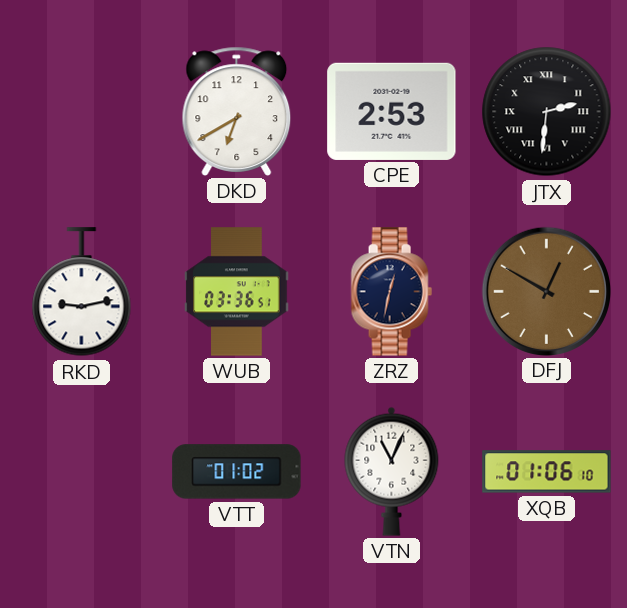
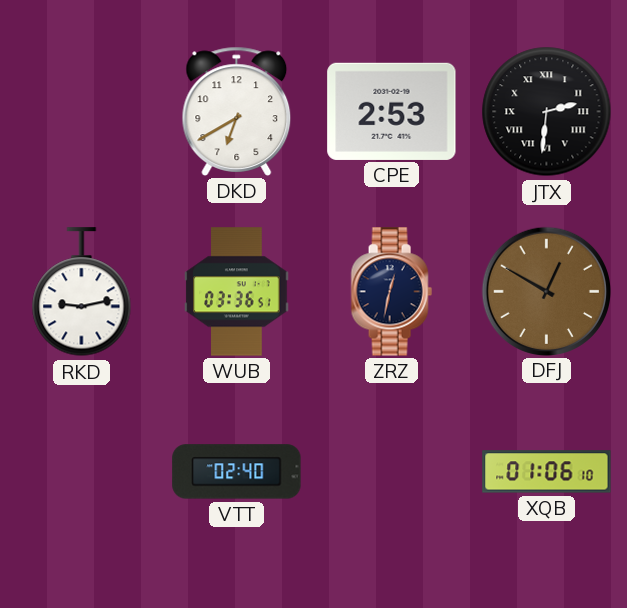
VTT: 01:02 -> 02:40 (237, 472)
VTN: 11:04 -> none (392, 471)
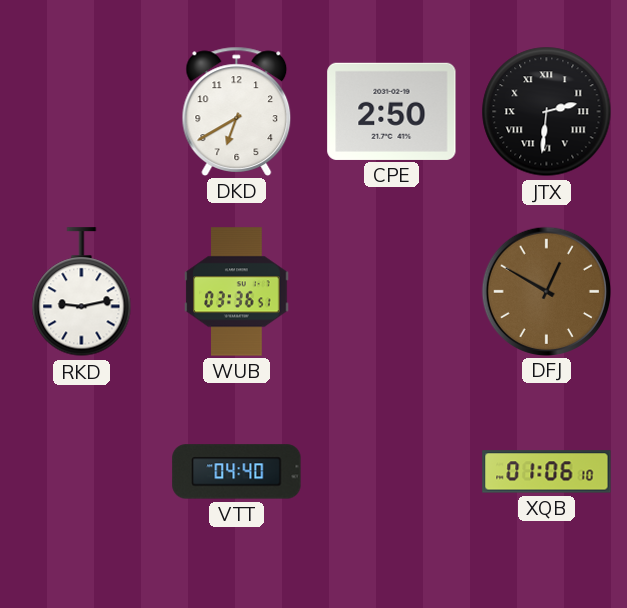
CPE: 2:53 -> 2:50 (392, 111)
ZRZ: 12:32 -> none (391, 292)
VTT: 02:40 -> 04:40 (237, 472)
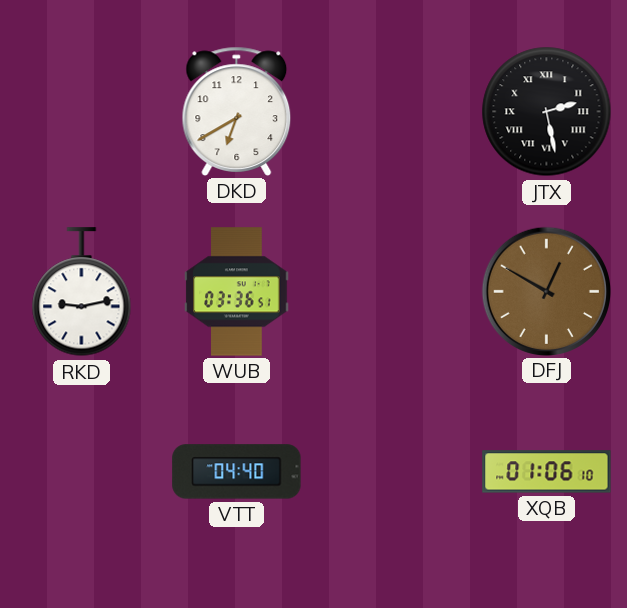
CPE: 2:50 -> none (392, 111)
JTX: 2:31 -> 2:28 (547, 112)
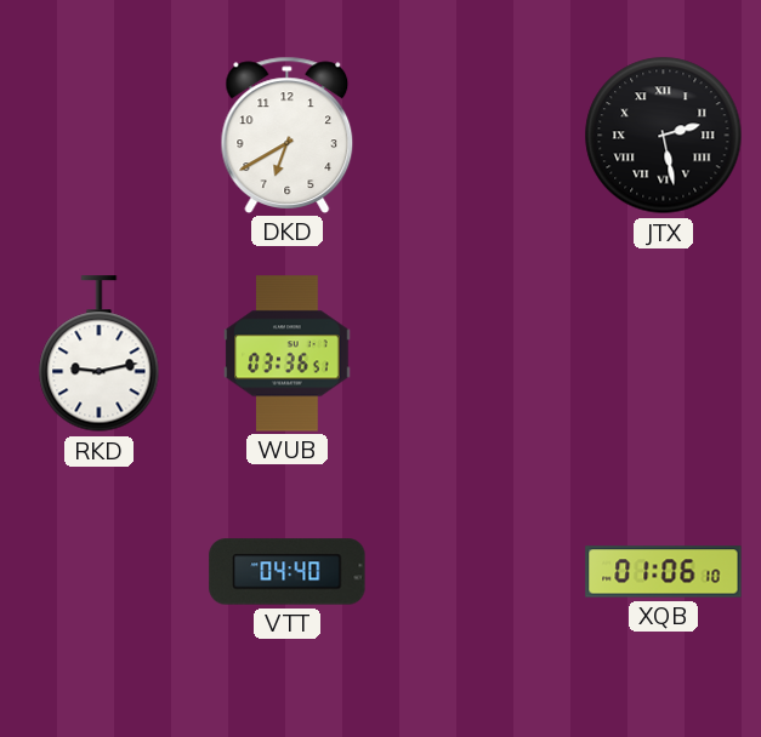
DFJ: 12:50 -> none (546, 291)
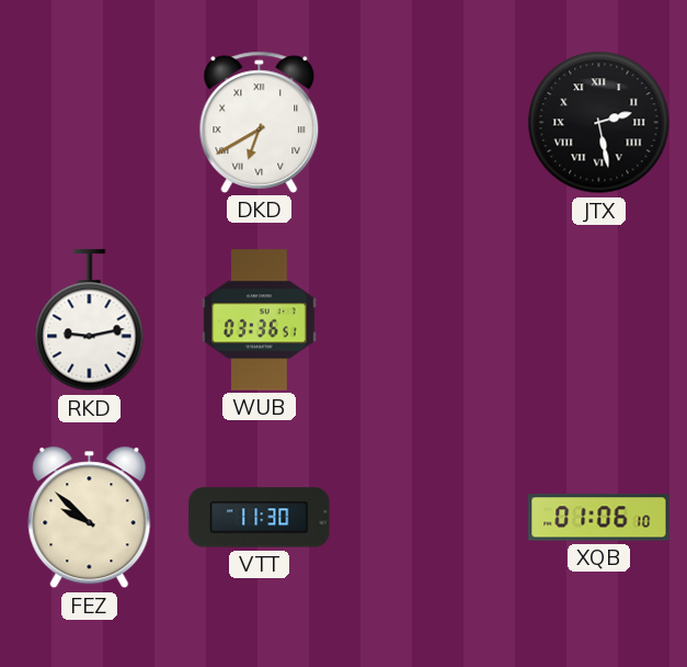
DKD numerals: Arabic -> Roman (260, 122)
FEZ: none -> 9:52 (90, 518)
VTT: 04:40 -> 11:30 (260, 518)
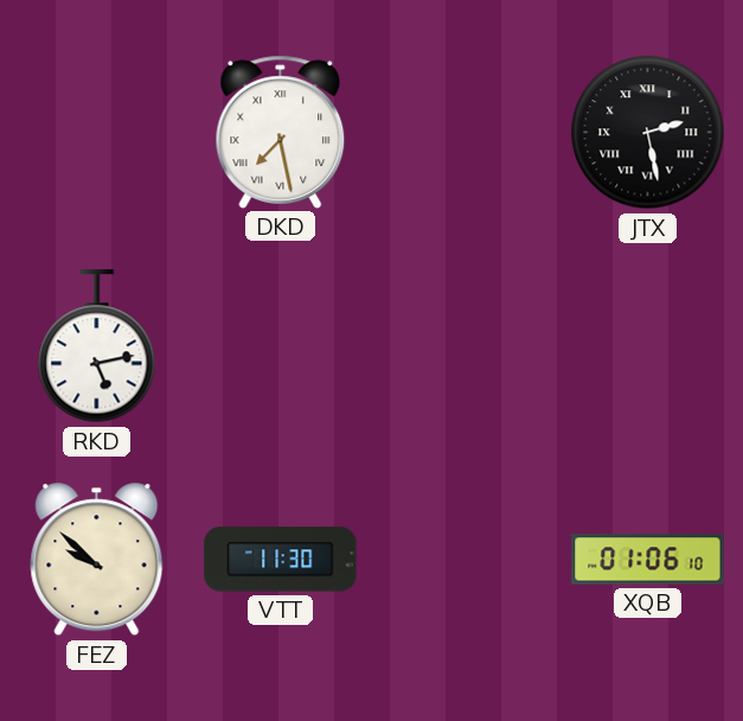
DKD: 6:40 -> 7:28 (281, 132)
RKD: 9:13 -> 5:13 (97, 346)
WUB: 03:36 -> none (260, 320)
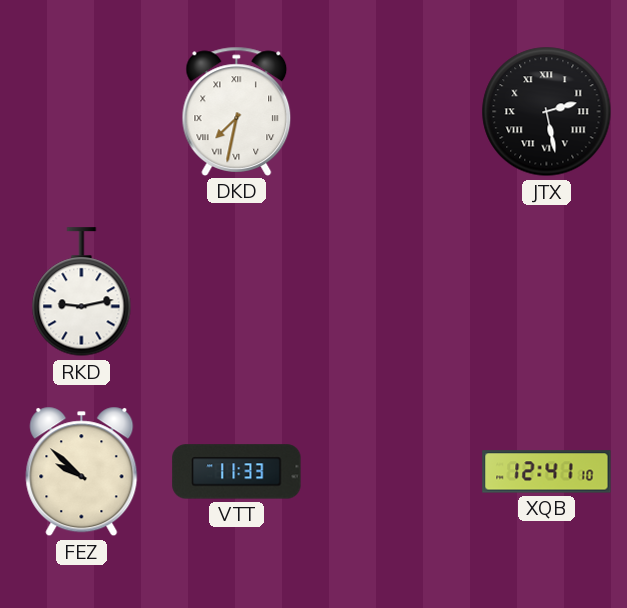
DKD: 7:28 -> 7:32 (237, 111)
RKD: 5:13 -> 9:13 (82, 292)
VTT: 11:30 -> 11:33 (237, 472)
XQB: 01:06 -> 12:41 (547, 472)
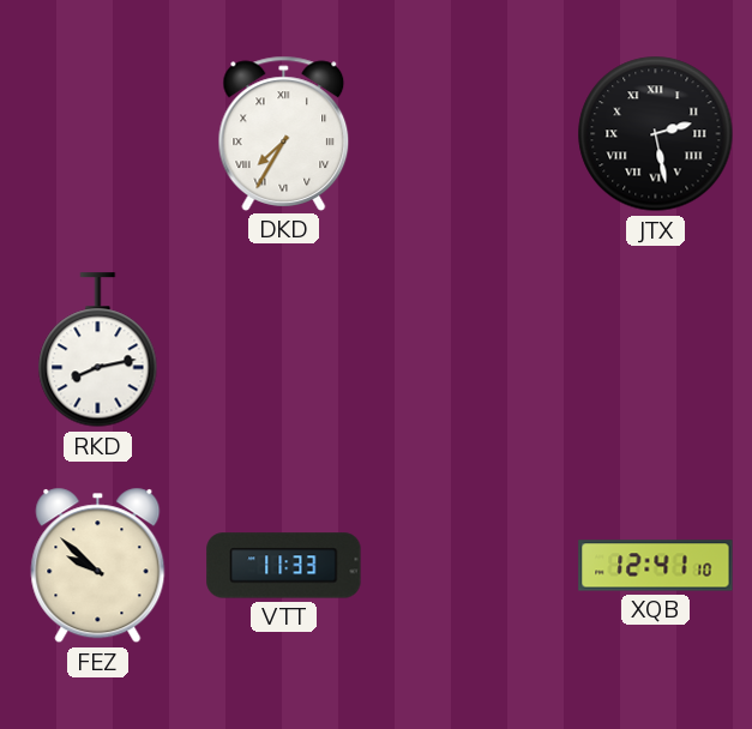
DKD: 7:32 -> 7:35 (284, 133)
RKD: 9:13 -> 8:13 (98, 350)
